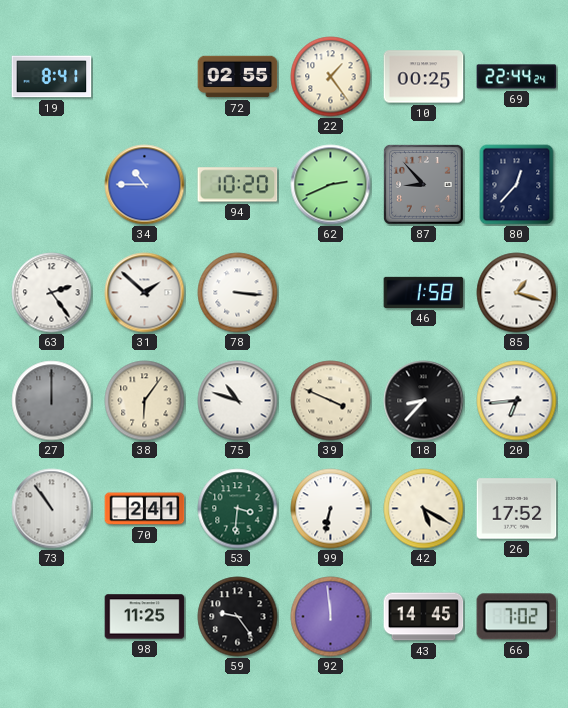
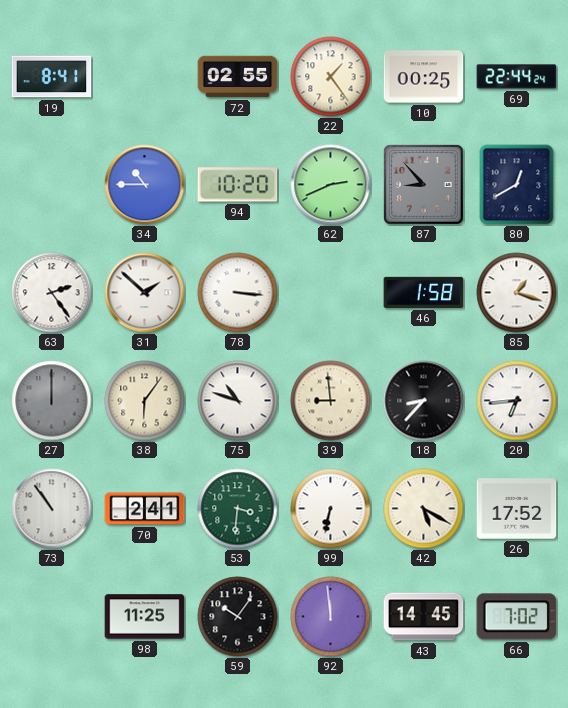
80: 12:37 -> 12:40 (517, 185)
39: 3:49 -> 8:59 (331, 401)
59: 9:24 -> 10:06 (238, 617)
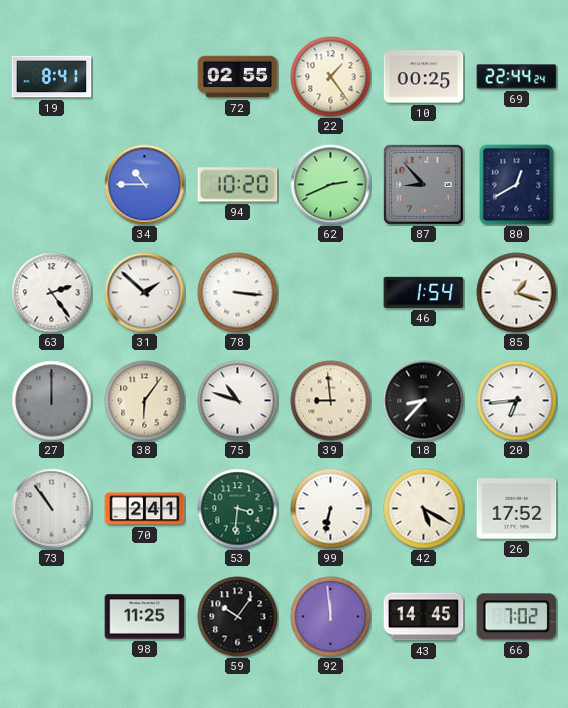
46: 1:58 -> 1:54 (424, 292)
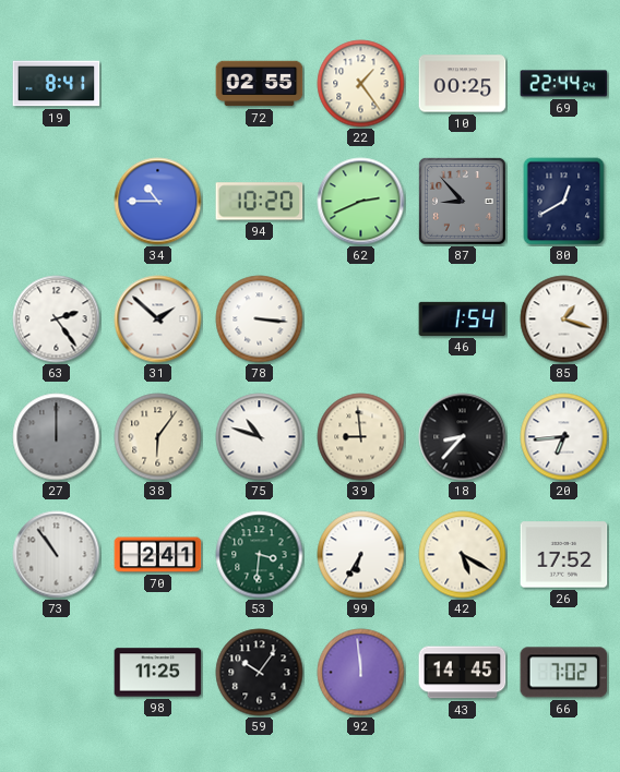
99: 6:32 -> 6:35 (361, 555)
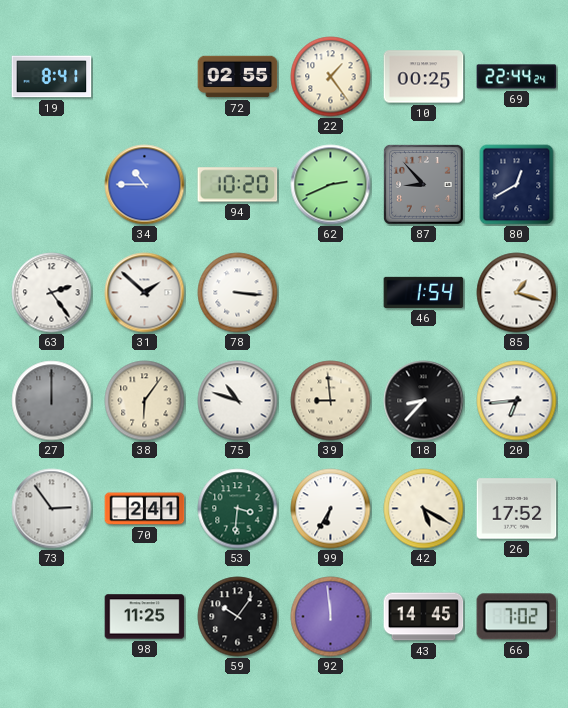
73: 10:54 -> 2:54 (52, 509)
